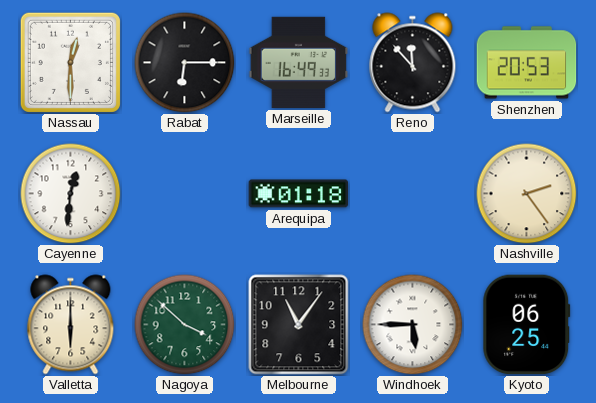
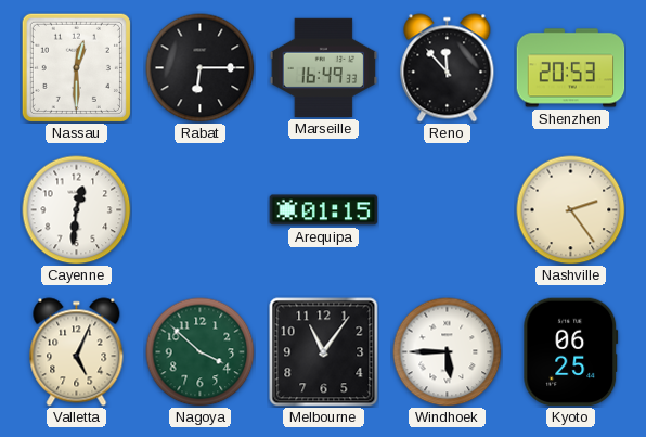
Arequipa: 01:18 -> 01:15 (324, 210)
Valletta: 6:00 -> 5:04 (77, 352)
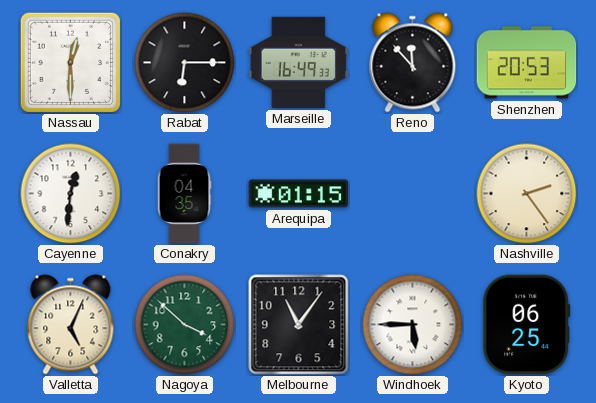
Conakry: none -> 04:35 (184, 194)
